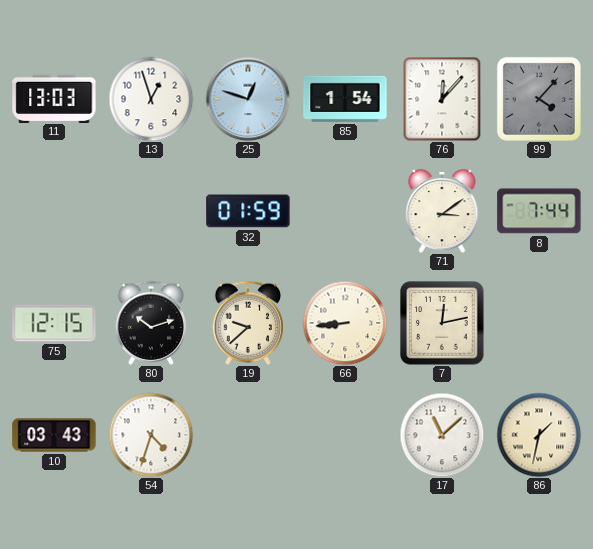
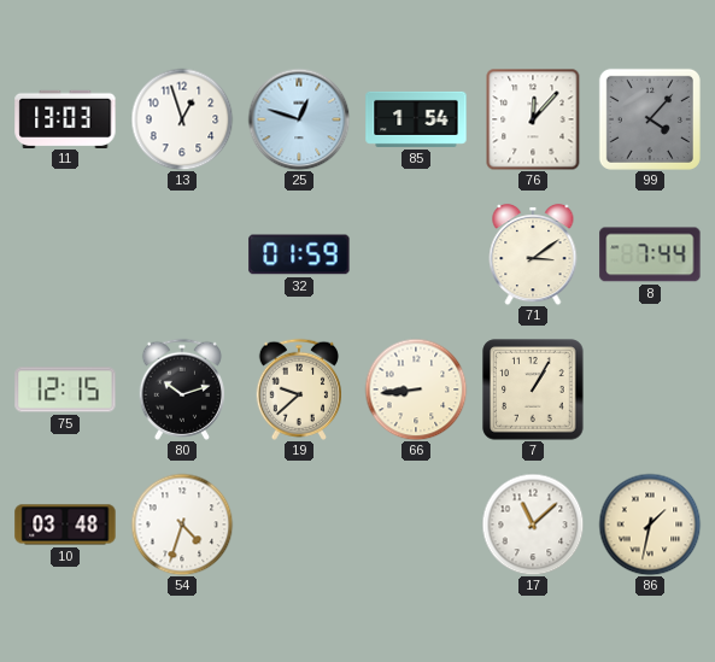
7: 12:13 -> 1:05 (533, 389)
10: 03:43 -> 03:48 (65, 525)
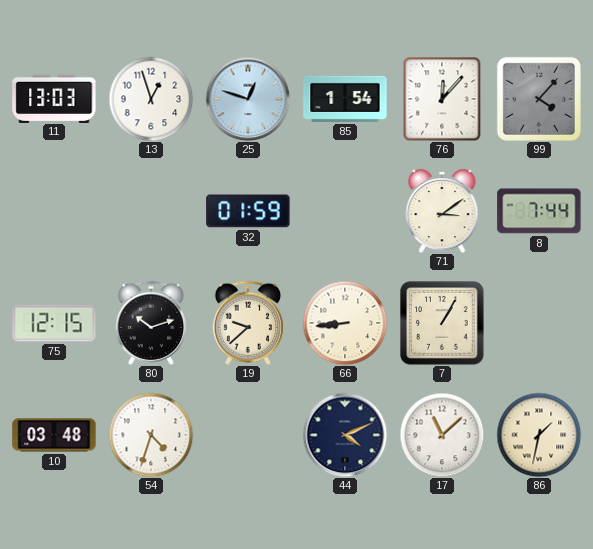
44: none -> 4:11 (345, 435)
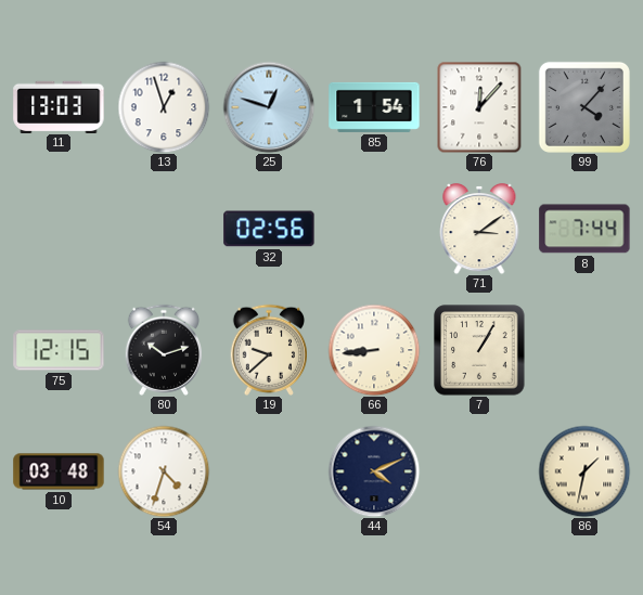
32: 01:59 -> 02:56 (269, 229)
17: 11:08 -> none (442, 435)
